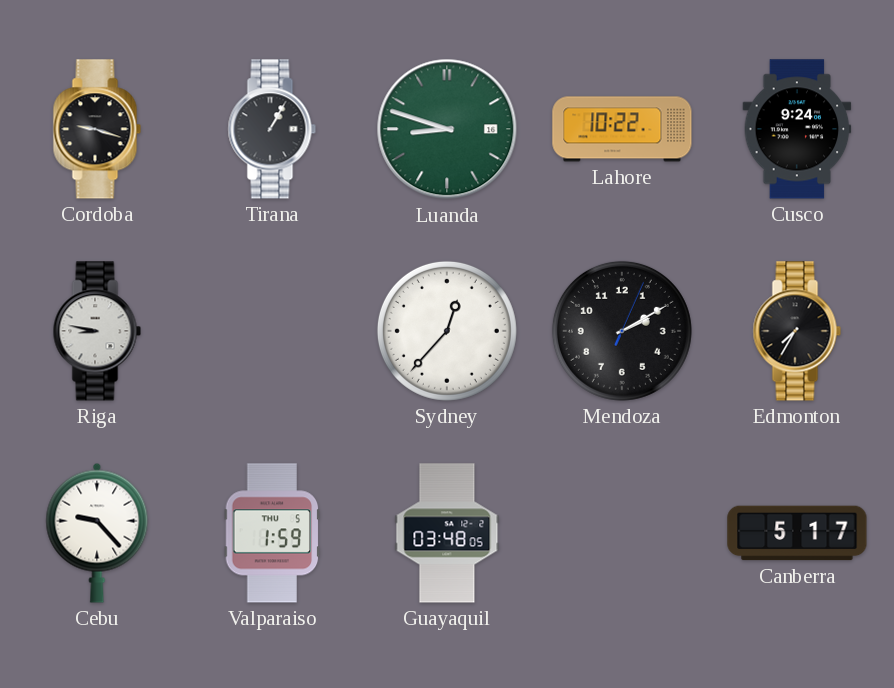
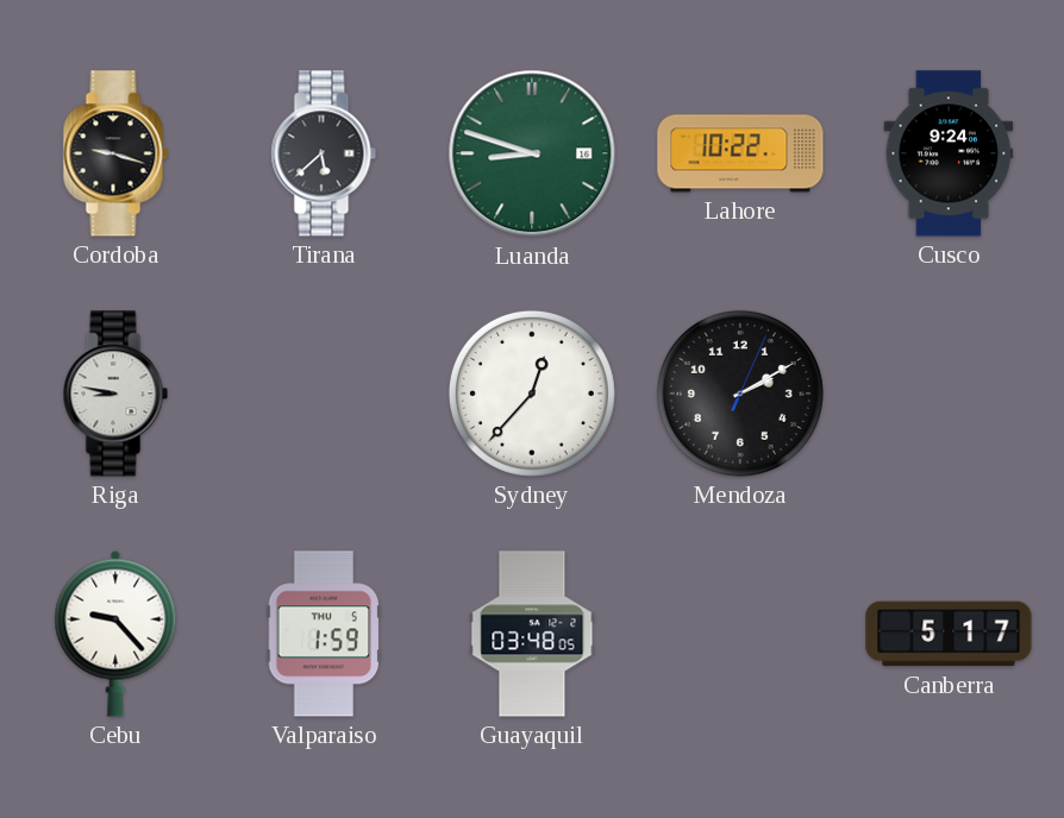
Tirana: 1:05 -> 5:38 (324, 153)
Edmonton: 7:35 -> none (797, 331)
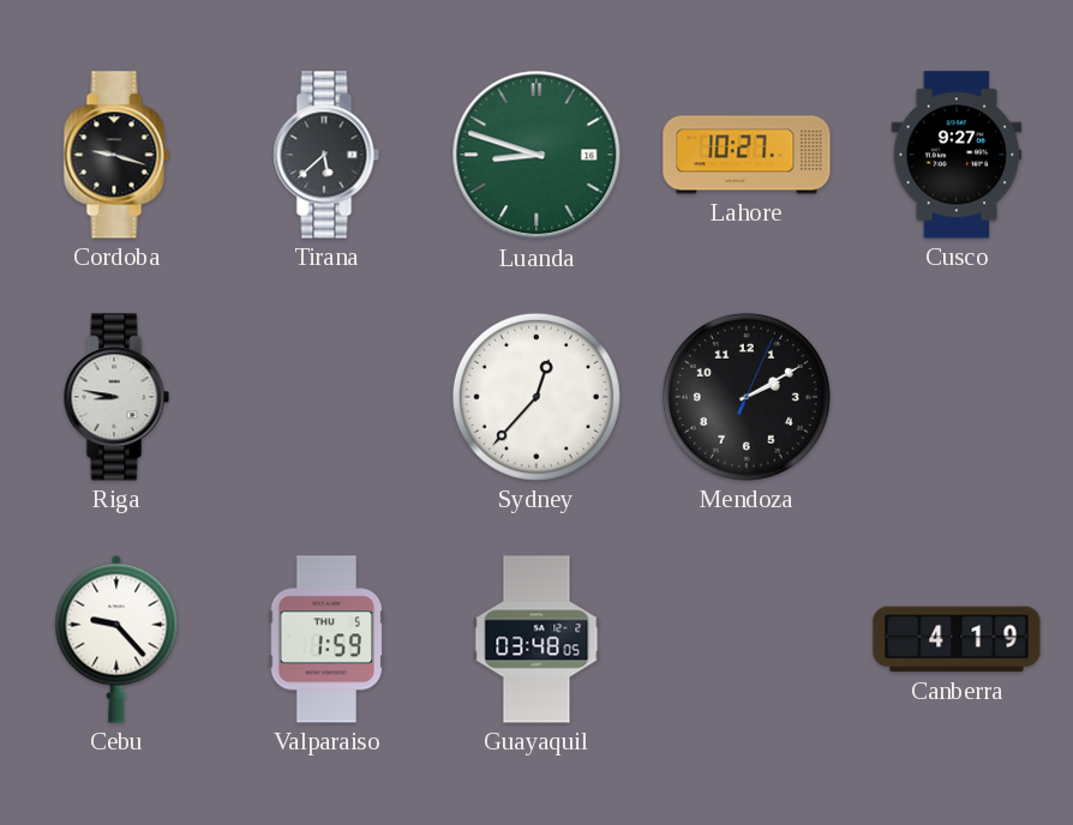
Lahore: 10:22 -> 10:27 (747, 155)
Cusco: 9:24 -> 9:27 (957, 155)
Canberra: 5:17 -> 4:19 (957, 639)
